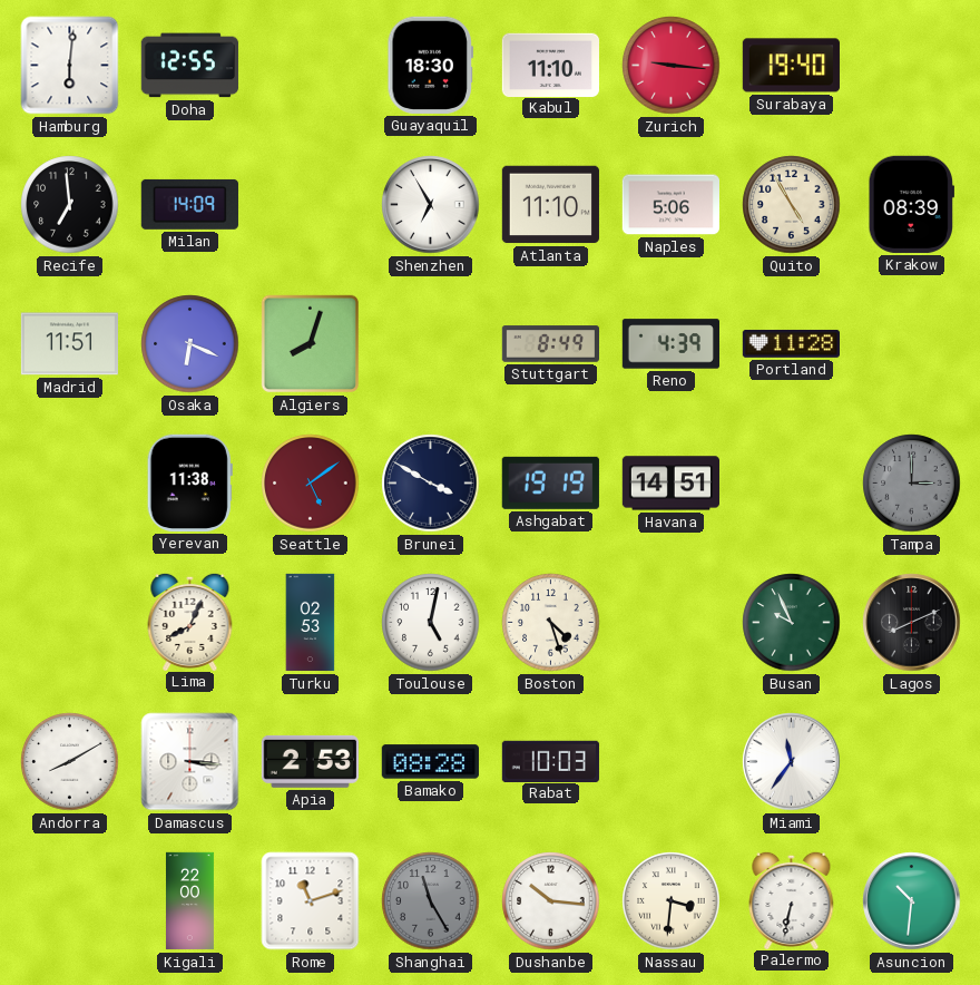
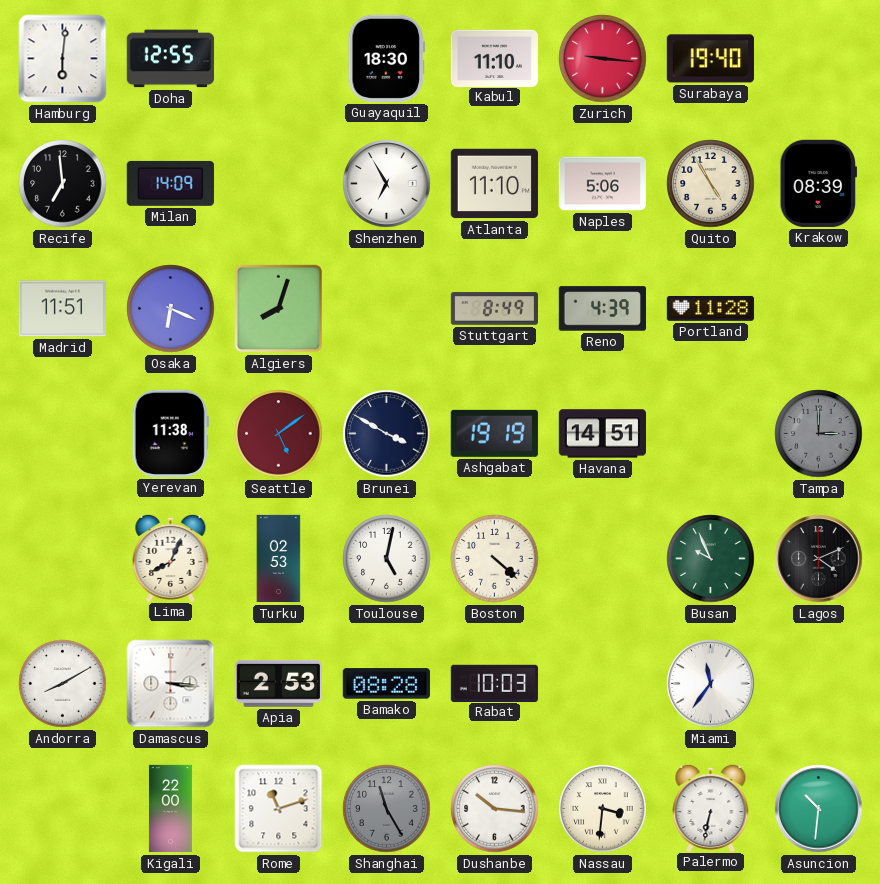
Boston: 4:27 -> 4:22 (495, 559)
Lagos: 8:11 -> 4:11 (819, 559)
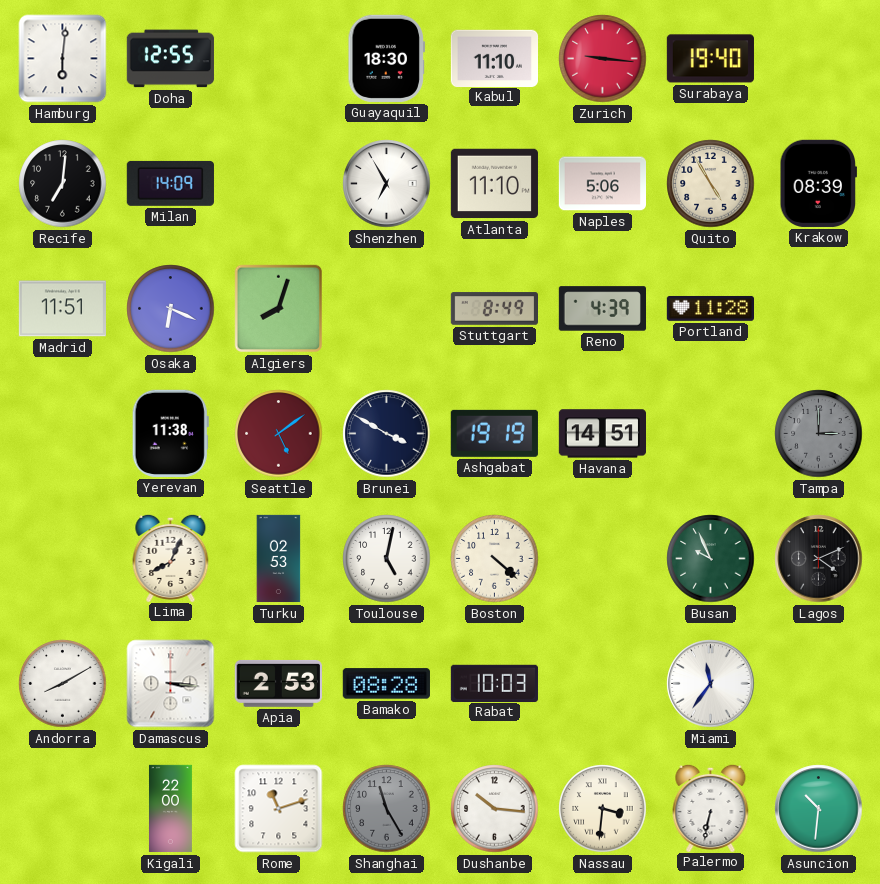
Recife: 6:59 -> 7:01 (63, 184)
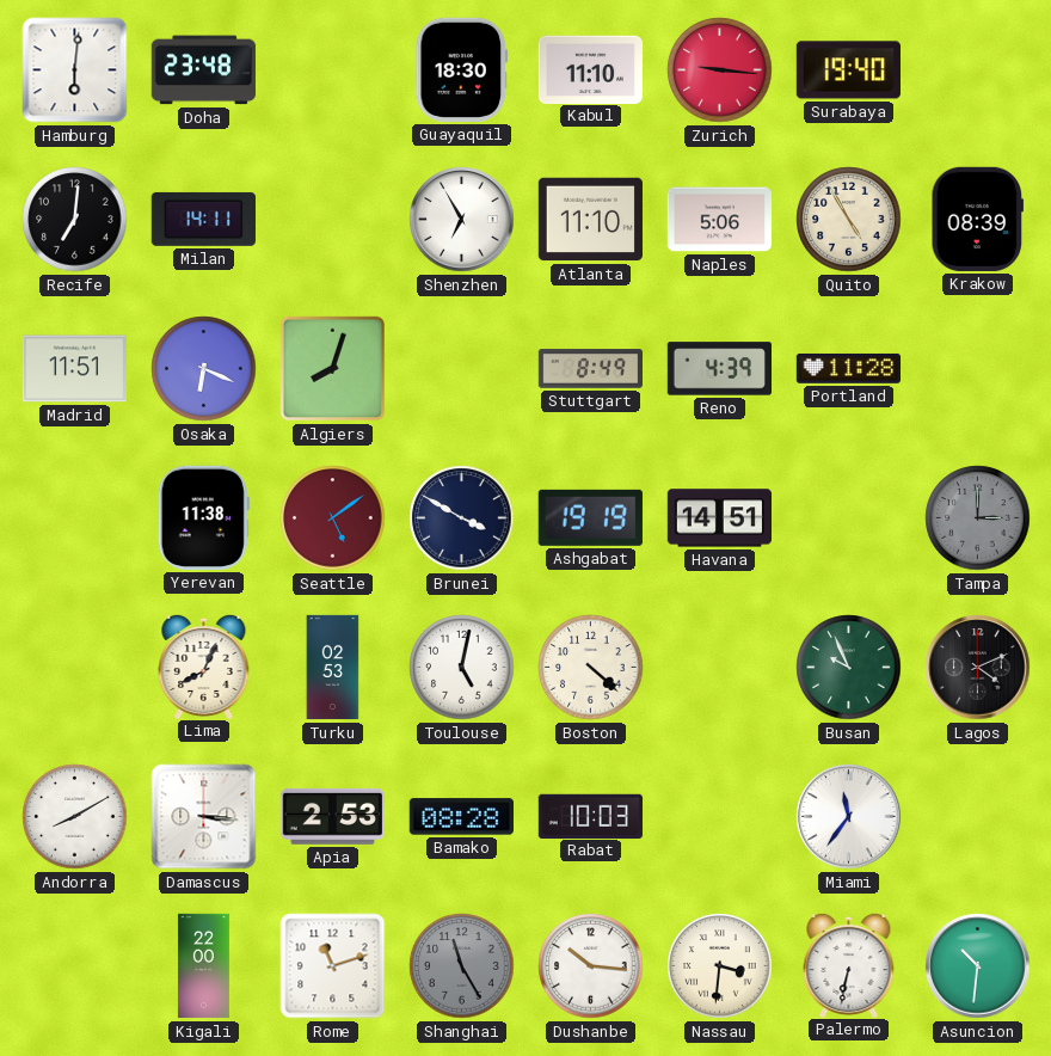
Doha: 12:55 -> 23:48 (203, 70)
Milan: 14:09 -> 14:11 (203, 219)
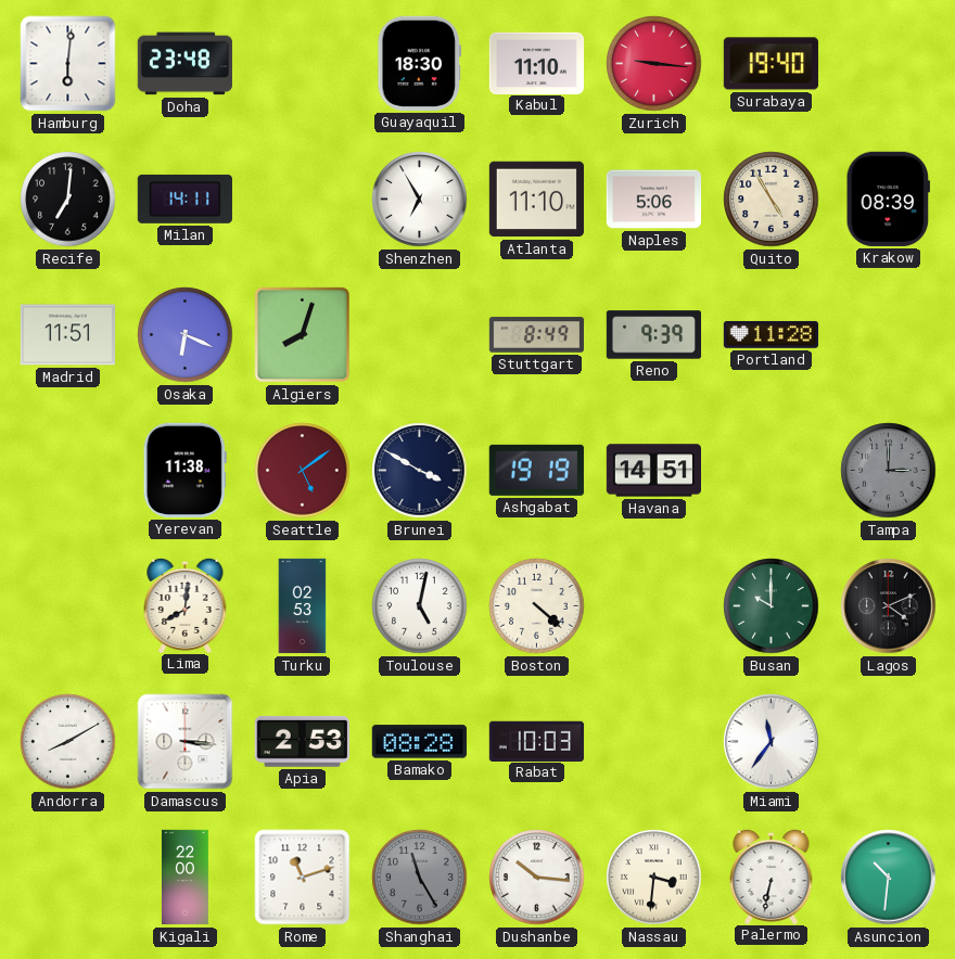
Reno: 4:39 -> 9:39 (653, 335)
Lima: 8:04 -> 8:01 (186, 604)
Busan: 9:56 -> 10:00 (772, 606)
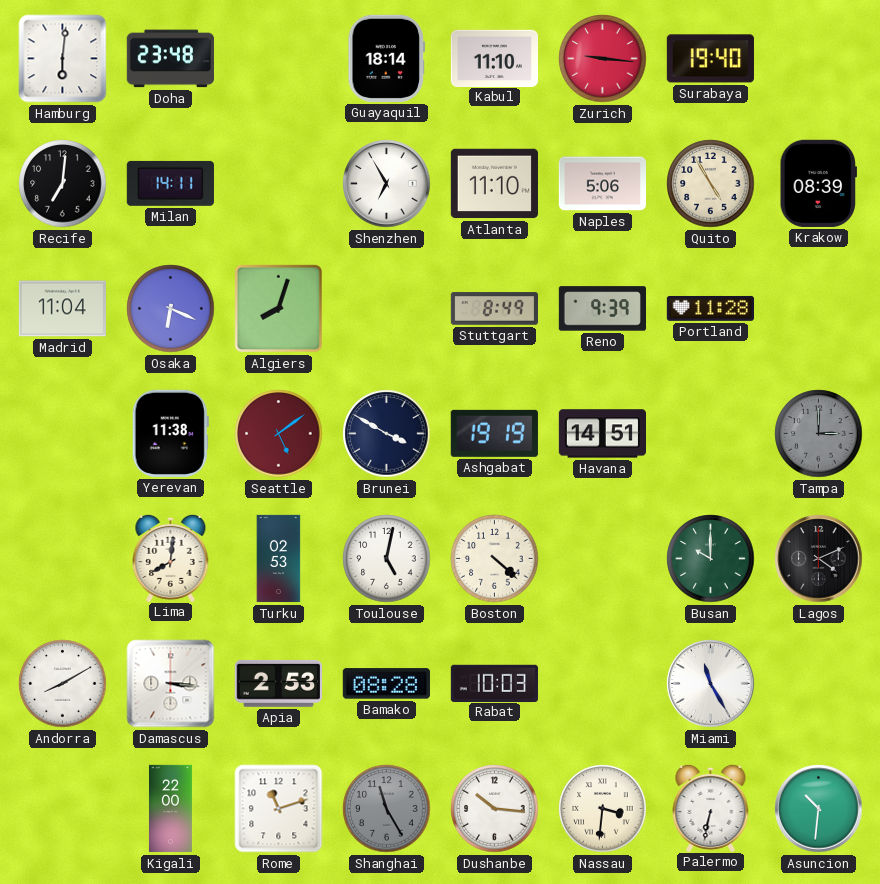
Guayaquil: 18:30 -> 18:14 (387, 58)
Madrid: 11:51 -> 11:04 (62, 309)
Miami: 11:36 -> 11:25 (711, 684)
